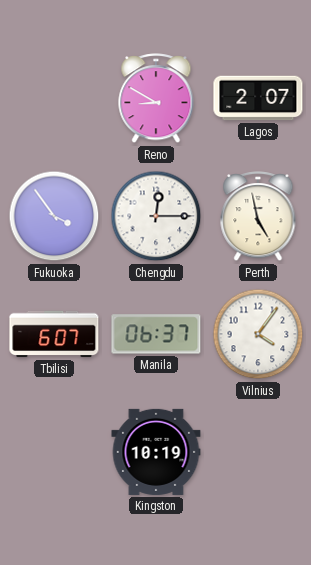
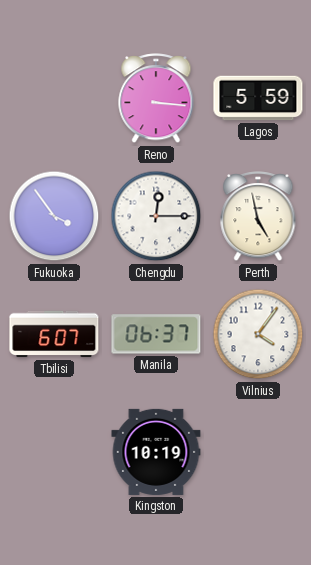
Reno: 8:50 -> 3:16 (156, 99)
Lagos: 2:07 -> 5:59 (258, 98)
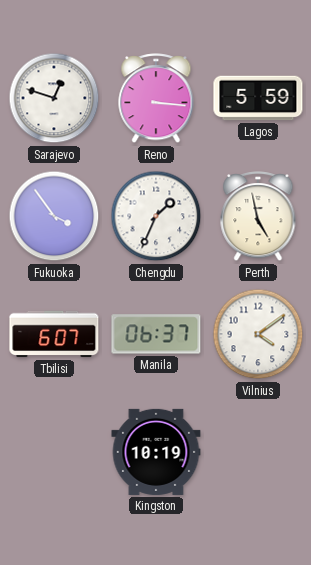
Sarajevo: none -> 12:48 (54, 98)
Chengdu: 12:15 -> 1:34 (156, 216)
Vilnius: 4:06 -> 4:09 (258, 334)
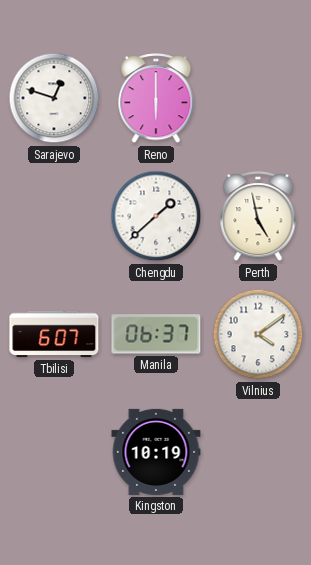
Reno: 3:16 -> 6:00 (156, 99)
Lagos: 5:59 -> none (258, 98)
Fukuoka: 3:54 -> none (54, 216)
Chengdu: 1:34 -> 1:38 (156, 216)
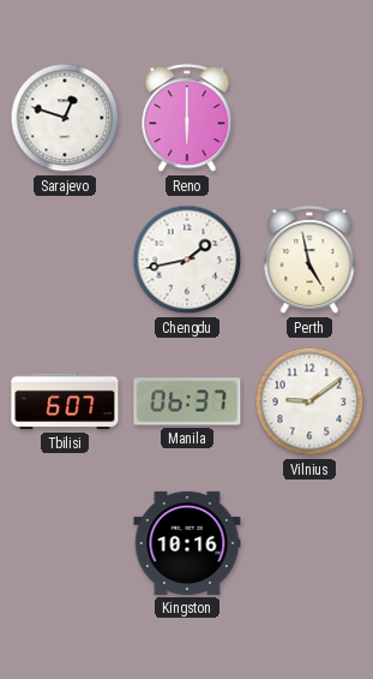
Chengdu: 1:38 -> 1:43 (187, 260)
Vilnius: 4:09 -> 9:09 (309, 401)
Kingston: 10:19 -> 10:16 (187, 543)
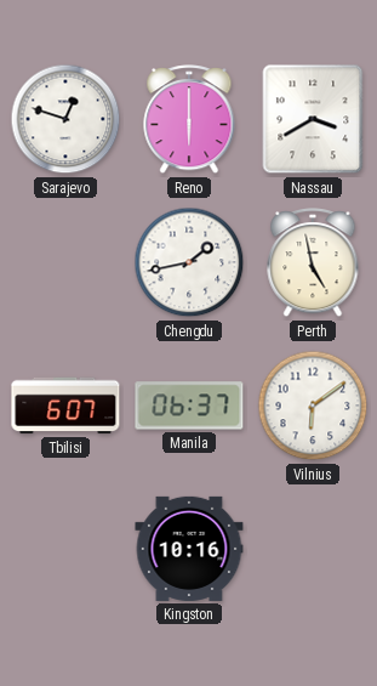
Nassau: none -> 3:40 (313, 119)
Vilnius: 9:09 -> 6:09 (313, 406)
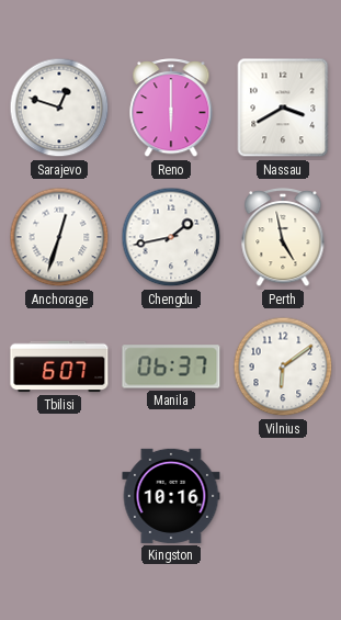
Anchorage: none -> 12:33 (59, 237)
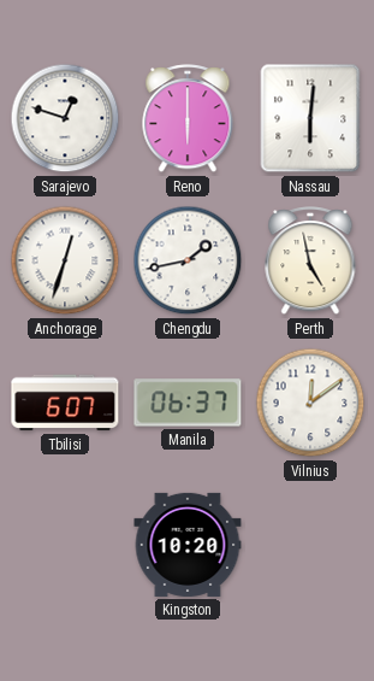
Nassau: 3:40 -> 6:01 (310, 118)
Vilnius: 6:09 -> 12:09 (310, 403)
Kingston: 10:16 -> 10:20 (188, 545)
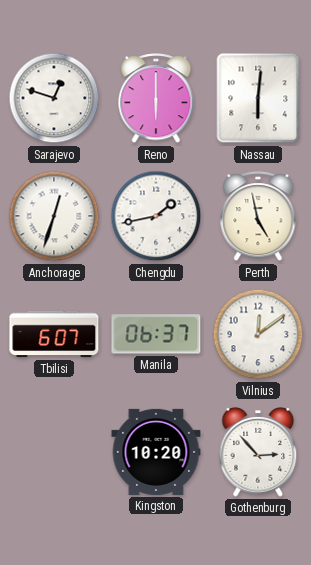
Gothenburg: none -> 2:53 (258, 453)
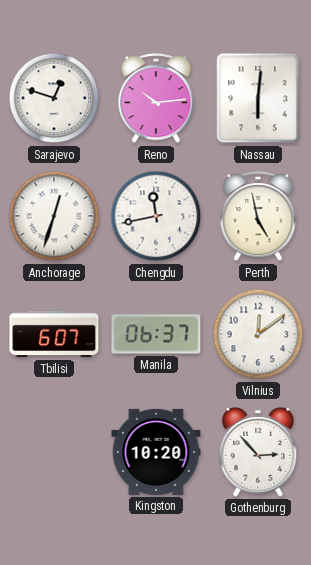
Reno: 6:00 -> 10:14 (156, 99)
Chengdu: 1:43 -> 11:43 (156, 216)
